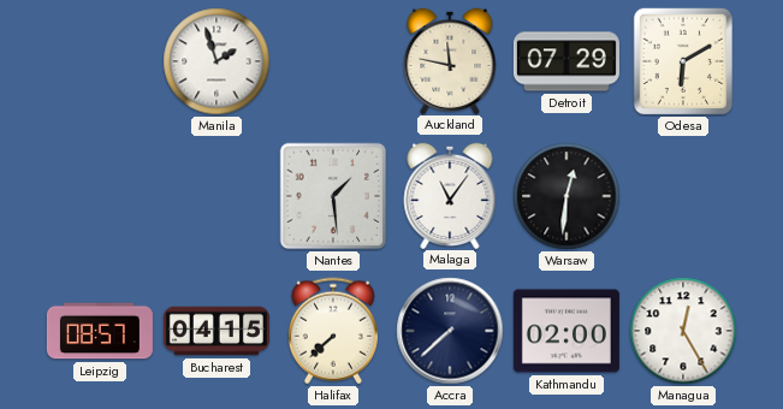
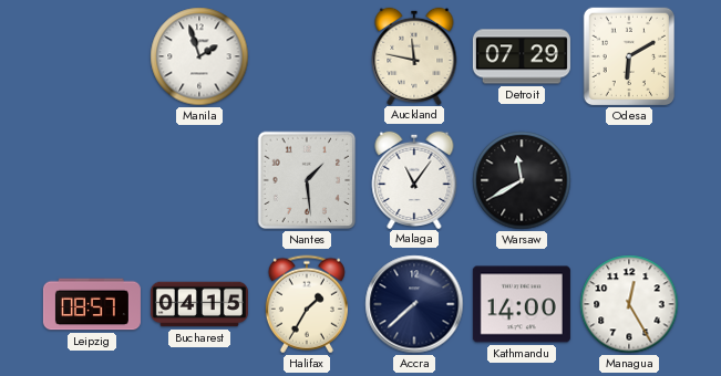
Warsaw: 12:31 -> 11:40 (522, 180)
Halifax: 7:38 -> 1:35 (307, 304)
Kathmandu: 02:00 -> 14:00 (522, 304)
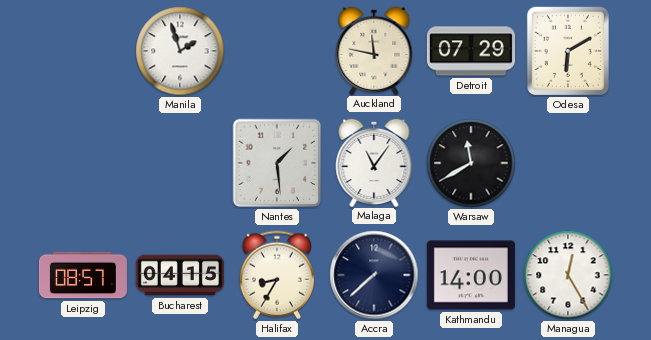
Halifax: 1:35 -> 8:35 (277, 275)
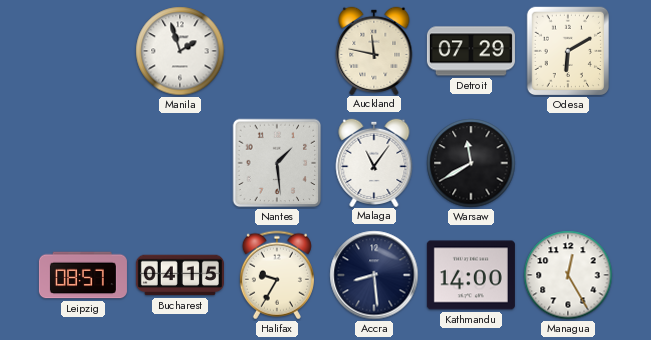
Halifax: 8:35 -> 9:35 (277, 275)
Accra: 7:38 -> 8:29 (374, 275)
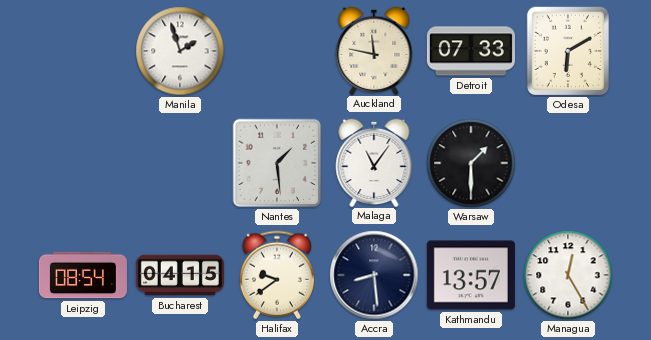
Detroit: 07:29 -> 07:33 (471, 51)
Warsaw: 11:40 -> 1:30 (471, 163)
Leipzig: 08:57 -> 08:54 (83, 275)
Halifax: 9:35 -> 9:39 (277, 275)
Kathmandu: 14:00 -> 13:57 (471, 275)
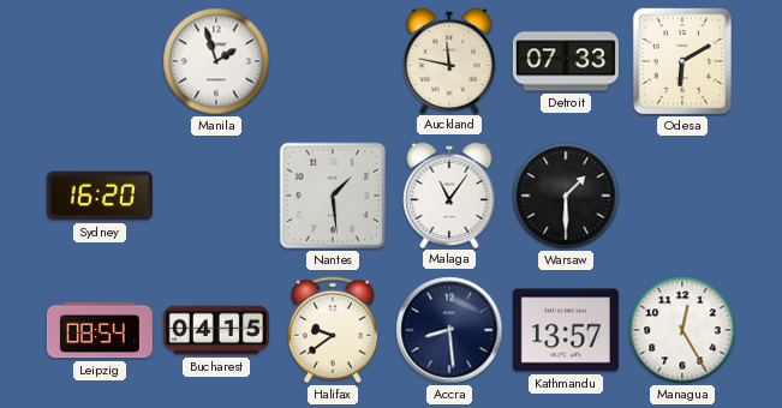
Sydney: none -> 16:20 (100, 196)
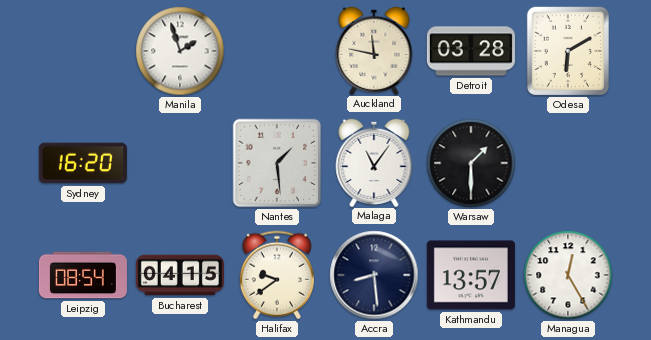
Detroit: 07:33 -> 03:28 (471, 51)
